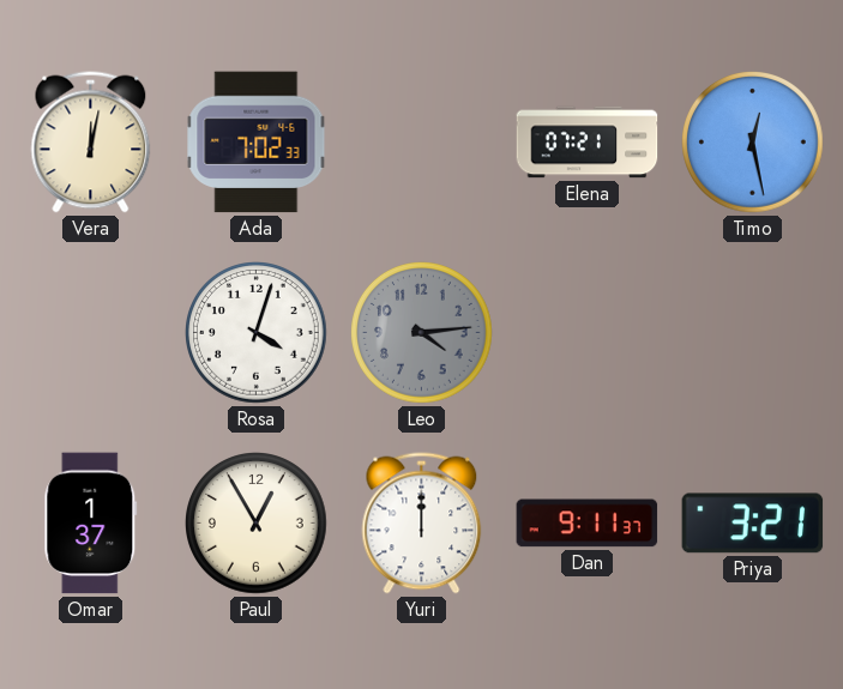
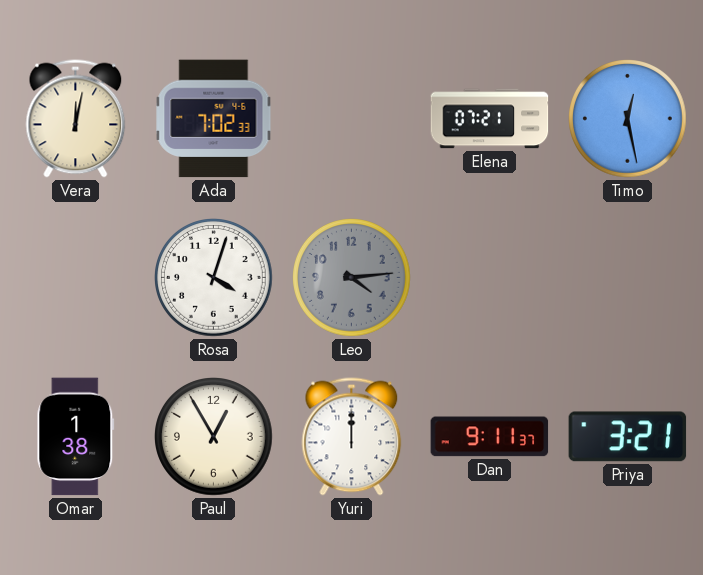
Omar: 1:37 -> 1:38 (76, 437)
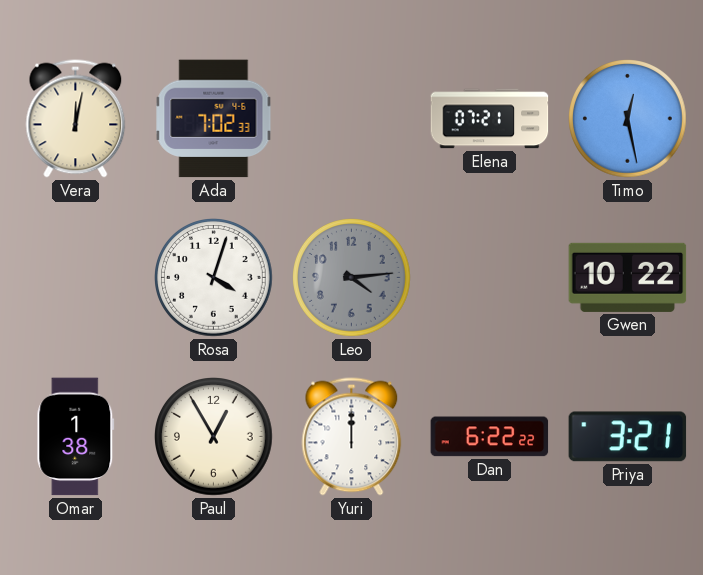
Gwen: none -> 10:22 (628, 277)
Dan: 9:11 -> 6:22 (490, 437)
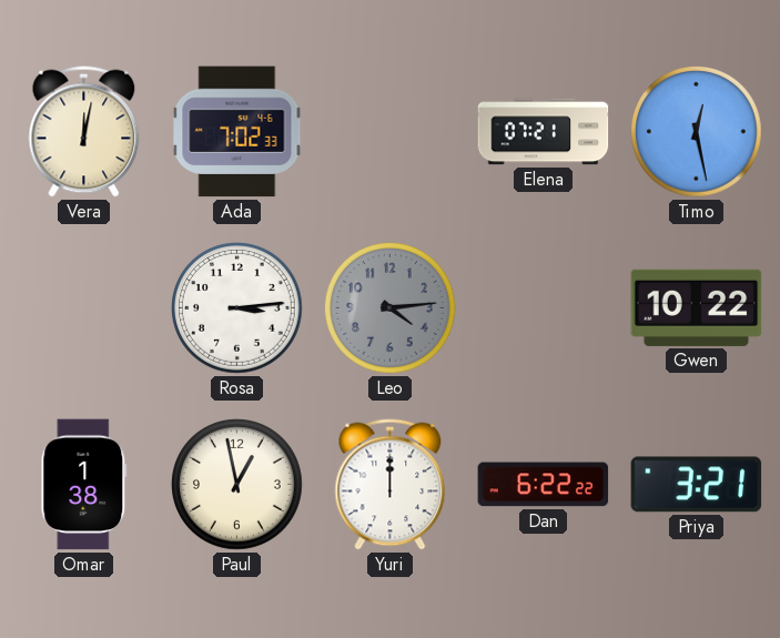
Rosa: 4:03 -> 3:14 (237, 308)
Paul: 12:55 -> 12:58 (237, 485)
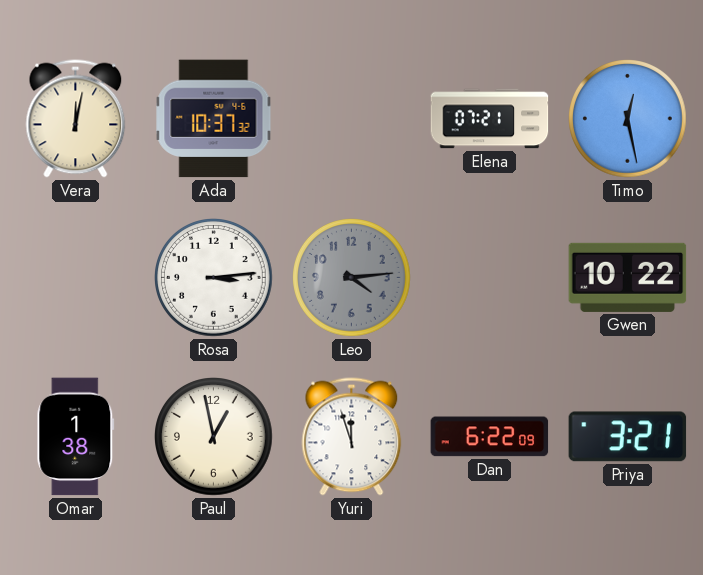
Ada: 7:02 -> 10:37 (214, 119)
Yuri: 12:00 -> 11:57 (352, 437)
Dan: 6:22:22 -> 6:22:09 (490, 437)
